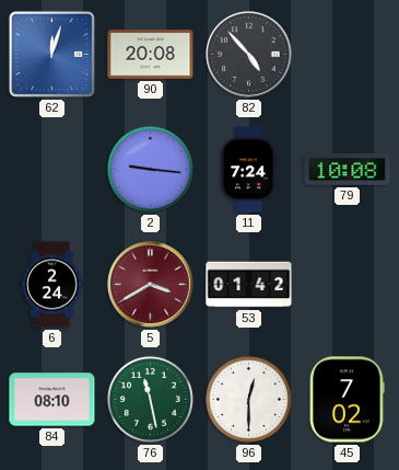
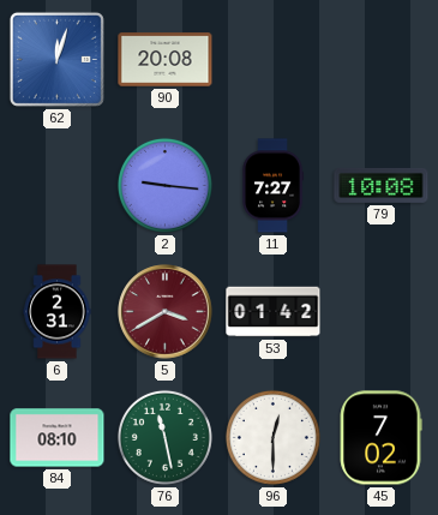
82: 4:53 -> none (249, 55)
11: 7:24 -> 7:27 (272, 186)
6: 2:24 -> 2:31 (58, 312)
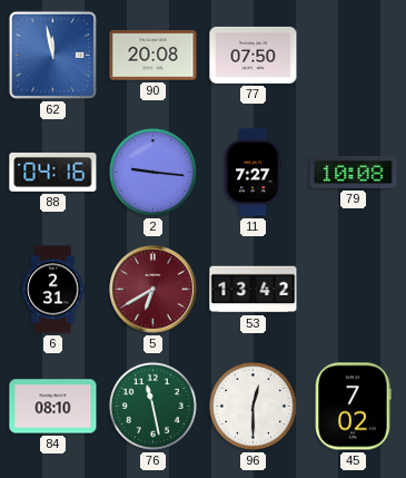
62: 12:03 -> 11:58 (52, 55)
77: none -> 07:50 (254, 55)
88: none -> 04:16 (53, 172)
5: 3:40 -> 6:40 (154, 290)
53: 01:42 -> 13:42 (254, 290)
